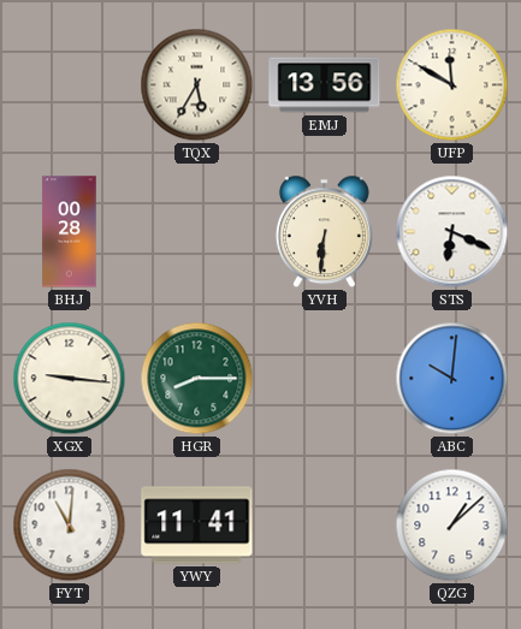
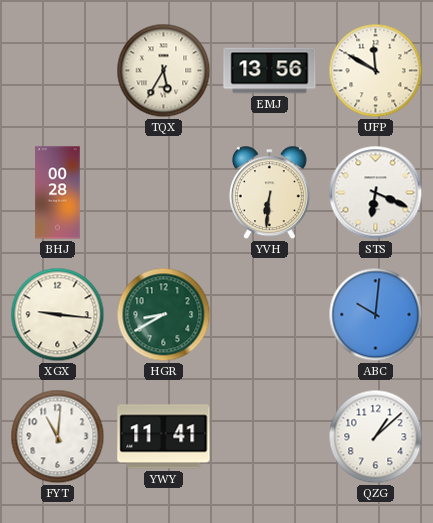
HGR: 8:15 -> 8:40 (164, 315)
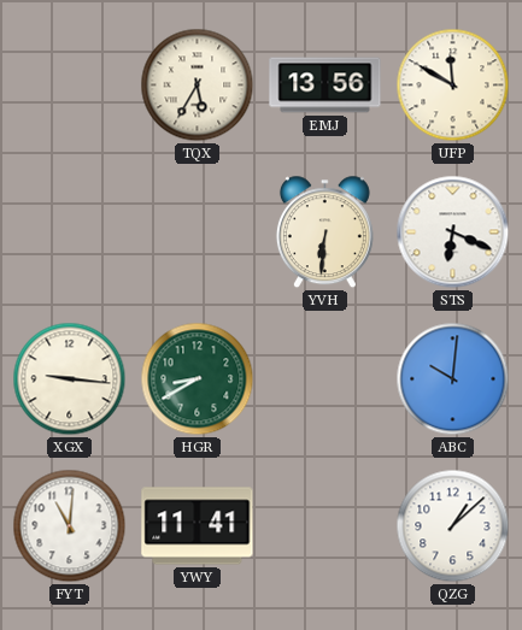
BHJ: 00:28 -> none (58, 193)
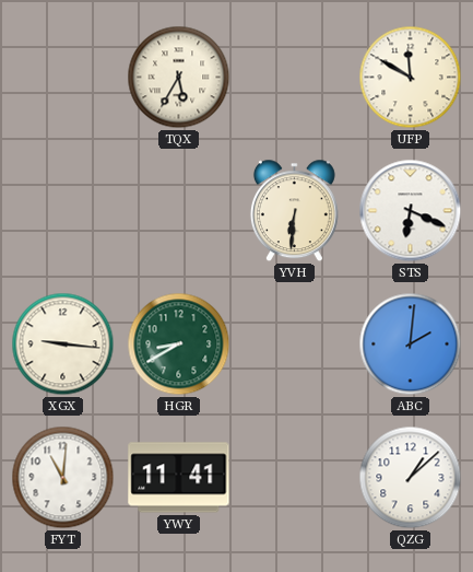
EMJ: 13:56 -> none (325, 86)
ABC: 10:01 -> 2:01 (411, 345)
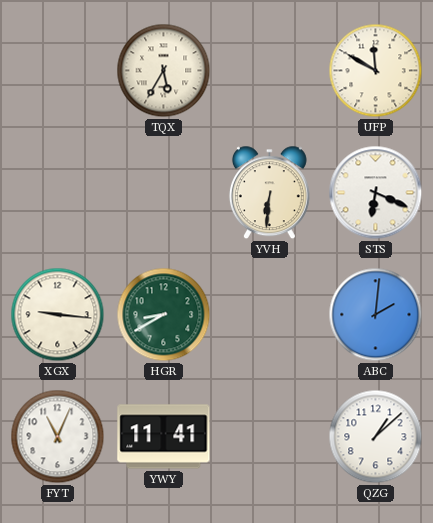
FYT: 11:01 -> 11:04 (58, 437)
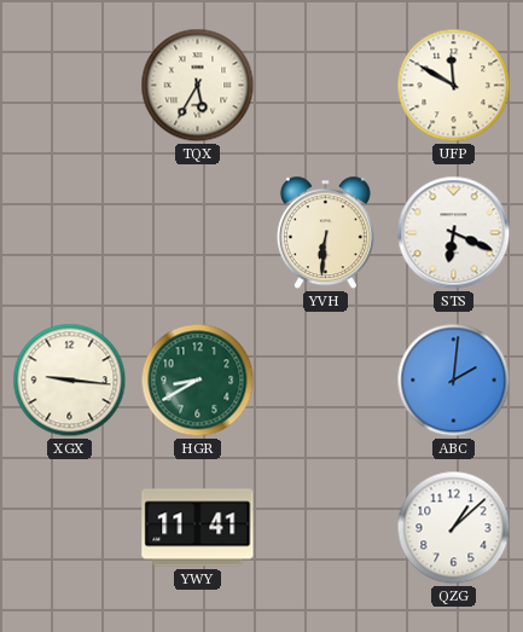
FYT: 11:04 -> none (58, 437)
